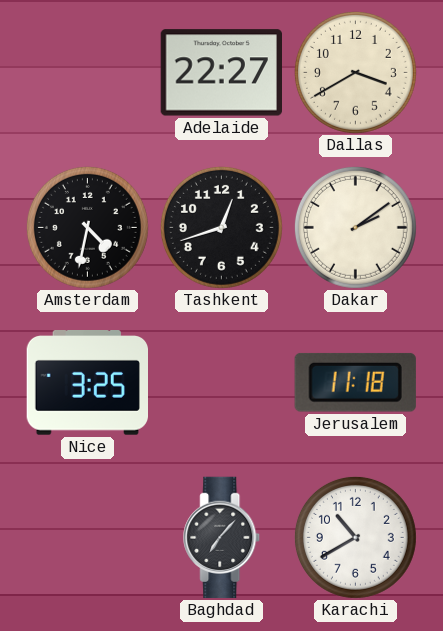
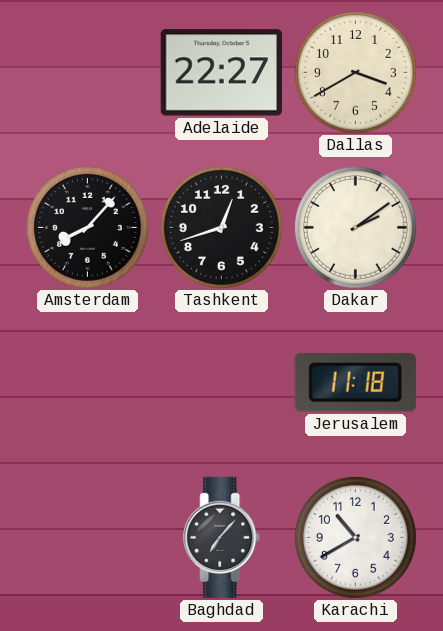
Amsterdam: 4:32 -> 8:07 (87, 227)
Nice: 3:25 -> none (87, 383)
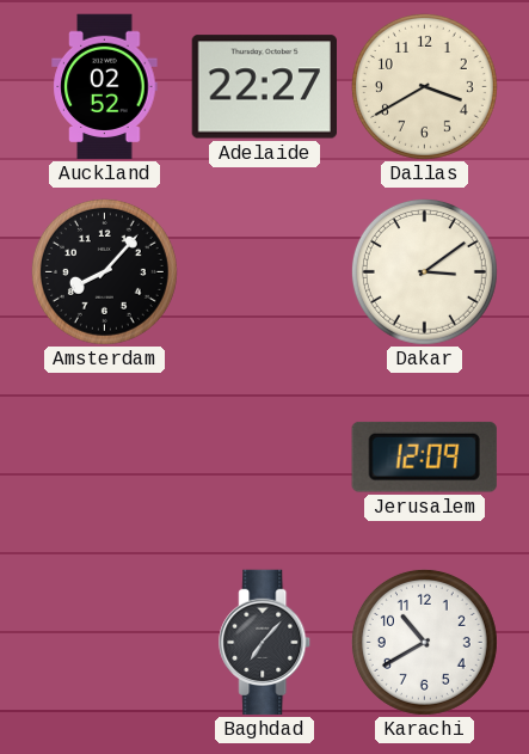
Auckland: none -> 02:52 (105, 87)
Tashkent: 12:42 -> none (221, 227)
Dakar: 2:09 -> 3:09 (424, 271)
Jerusalem: 11:18 -> 12:09 (424, 456)
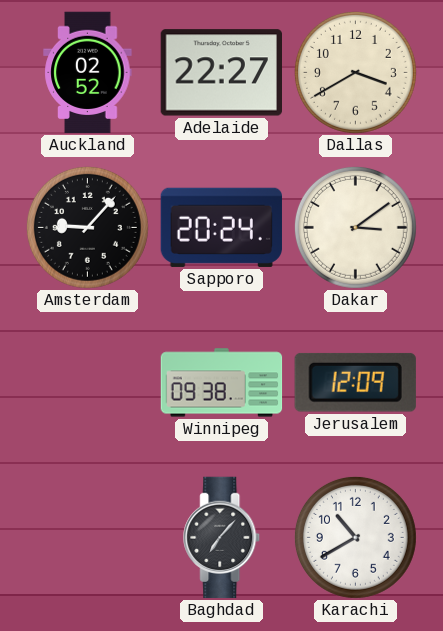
Amsterdam: 8:07 -> 9:07 (87, 227)
Sapporo: none -> 20:24 (221, 227)
Winnipeg: none -> 09:38 (222, 383)
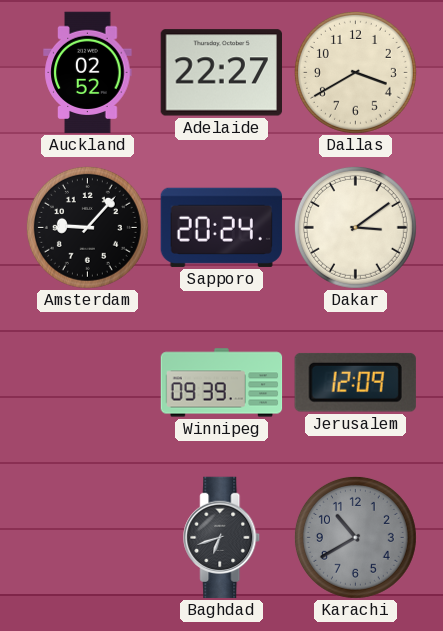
Winnipeg: 09:38 -> 09:39 (222, 383)
Baghdad: 7:07 -> 6:42 (222, 538)
Karachi dial: white -> grey (355, 537)
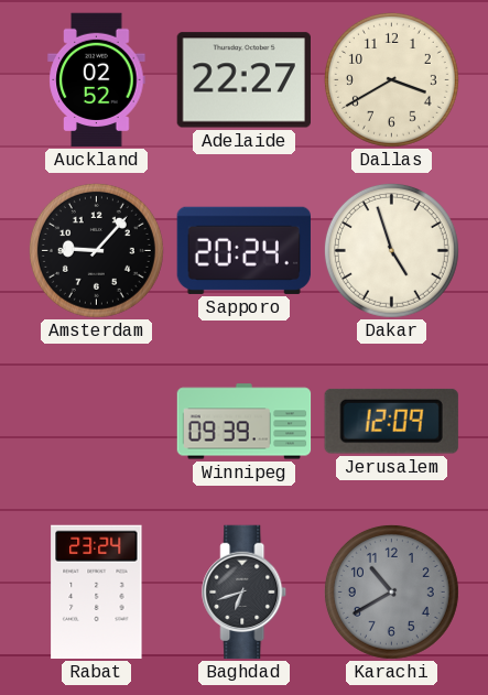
Dakar: 3:09 -> 4:57 (391, 250)
Rabat: none -> 23:24 (97, 591)
